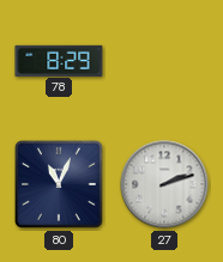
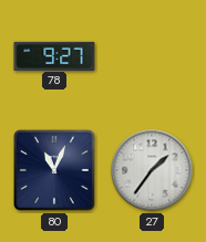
78: 8:29 -> 9:27 (54, 55)
27: 2:12 -> 1:36 (152, 170)
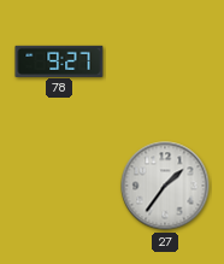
80: 11:04 -> none (55, 171)
